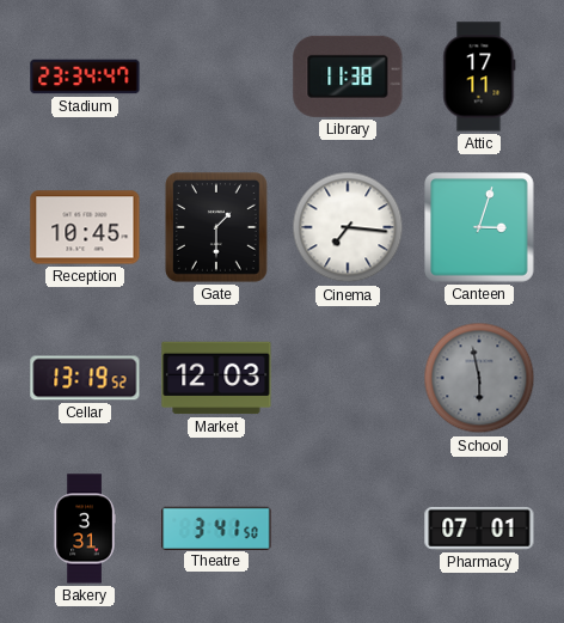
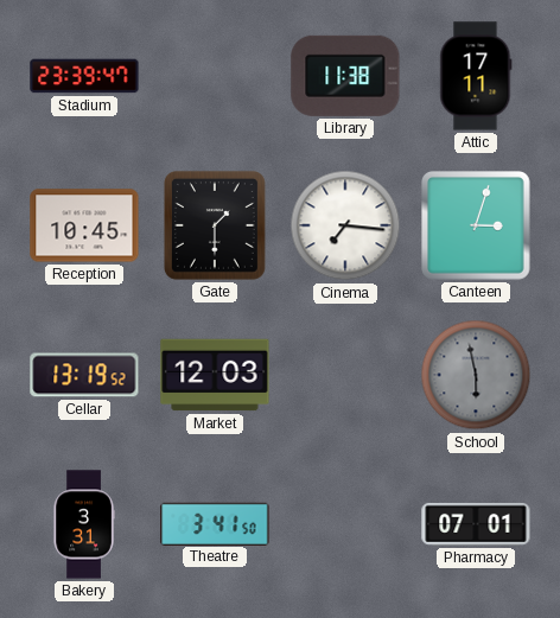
Stadium: 23:34 -> 23:39 (84, 76)
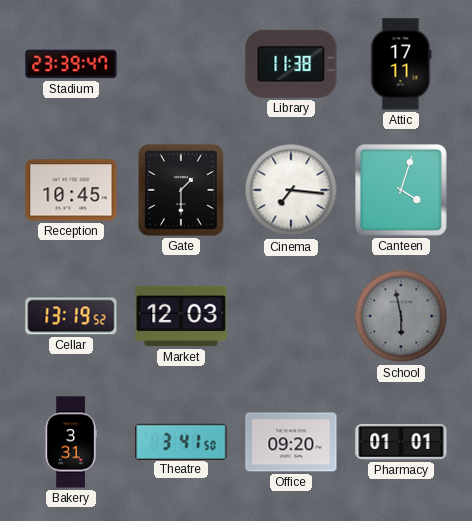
Canteen: 3:03 -> 4:03 (401, 190)
Office: none -> 09:20 (291, 442)
Pharmacy: 07:01 -> 01:01 (401, 442)
